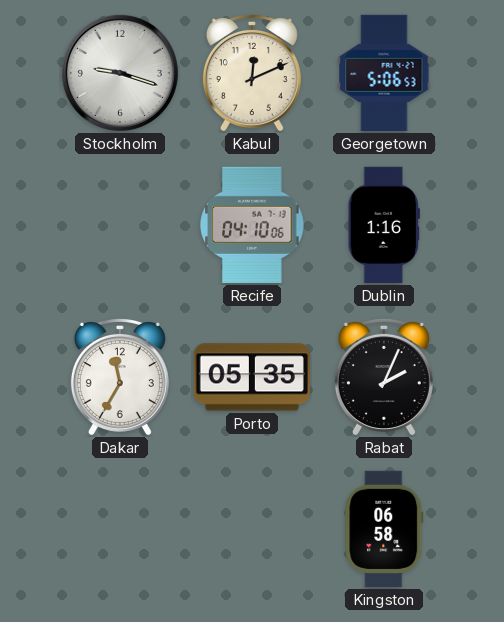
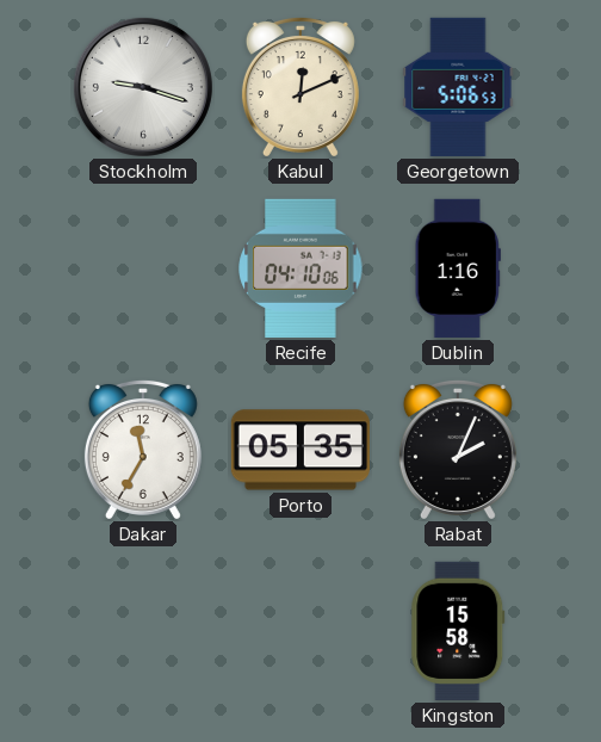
Kingston: 06:58 -> 15:58 (458, 631)
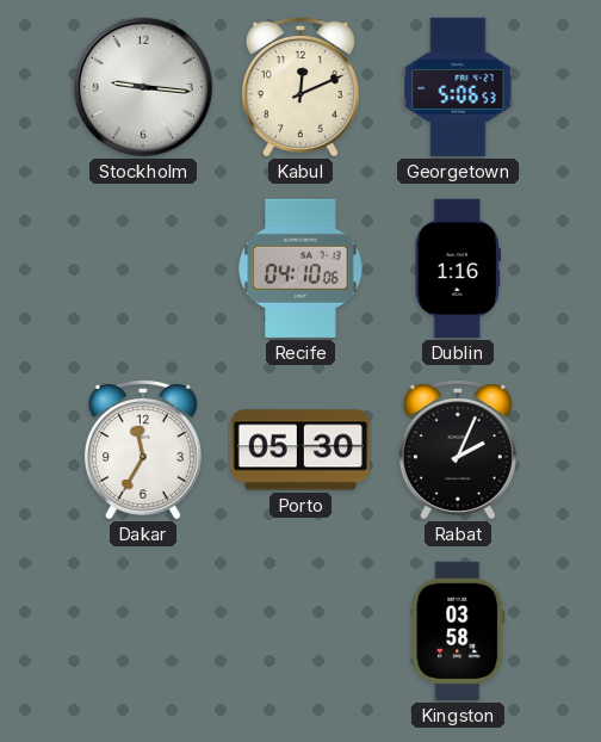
Stockholm: 9:18 -> 9:16 (143, 87)
Porto: 05:35 -> 05:30 (300, 450)
Kingston: 15:58 -> 03:58 (458, 631)
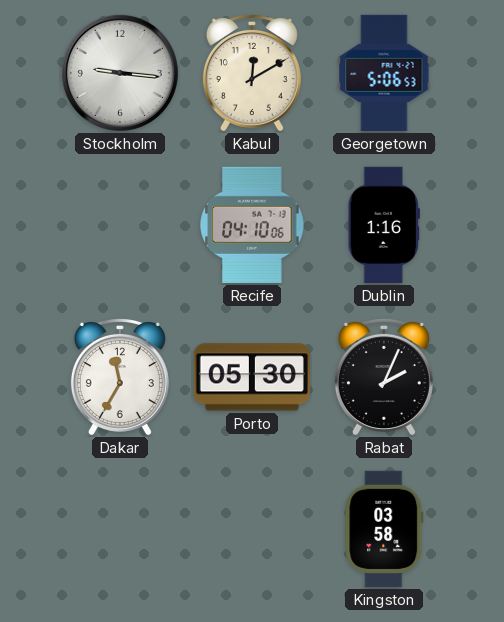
Kabul: 12:11 -> 12:10 (252, 72)
